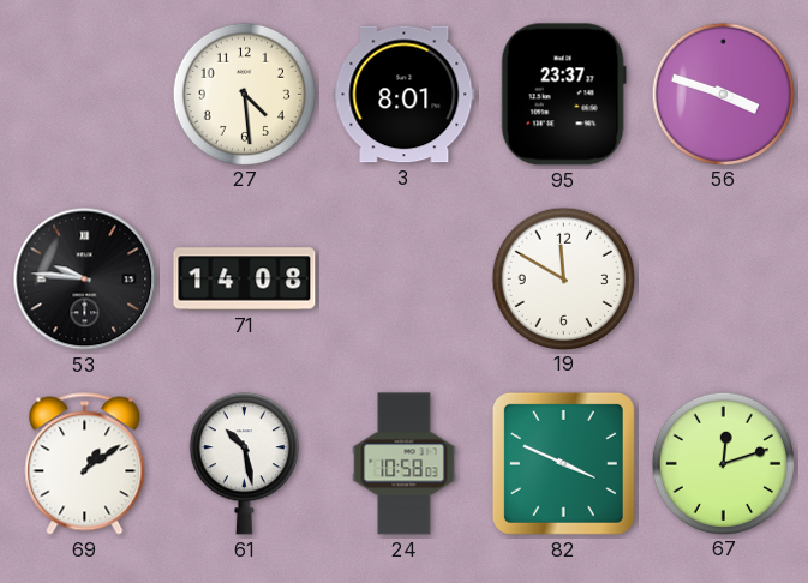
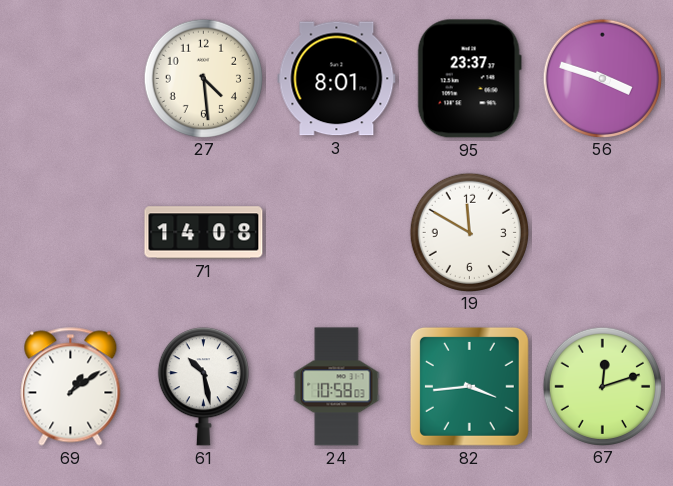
53: 9:46 -> none (85, 280)
82: 3:49 -> 3:44 (469, 386)
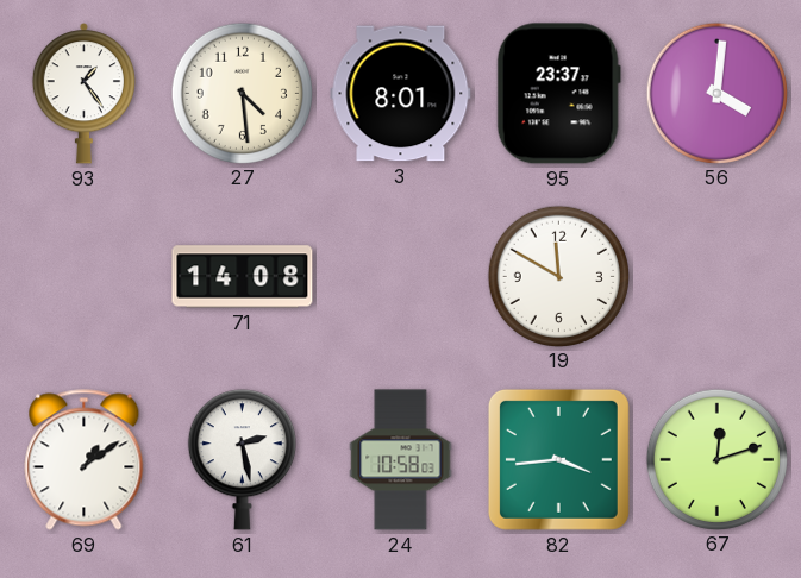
93: none -> 1:24 (83, 94)
56: 3:48 -> 4:01 (716, 93)
61: 10:28 -> 2:28 (242, 460)
